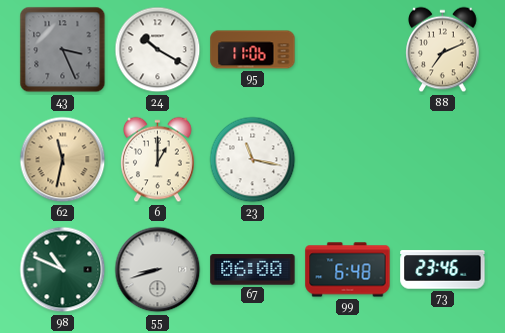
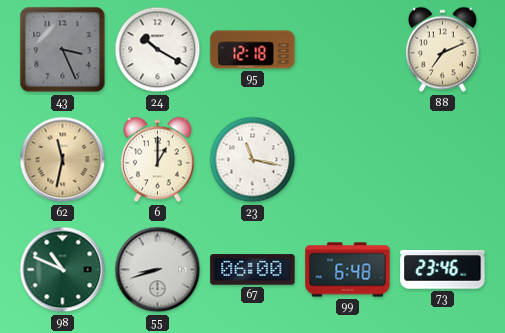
95: 11:06 -> 12:18 (253, 50)
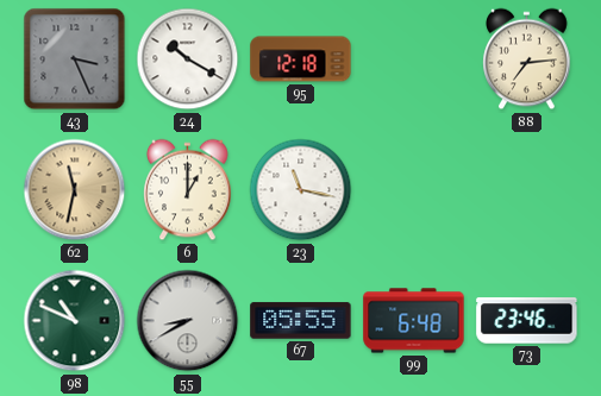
88: 7:11 -> 7:14 (527, 59)
55: 8:42 -> 8:40 (188, 321)
67: 06:00 -> 05:55 (301, 321)
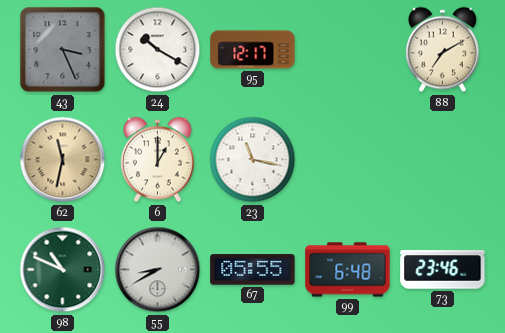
95: 12:18 -> 12:17 (253, 50)
88: 7:14 -> 7:10 (443, 50)
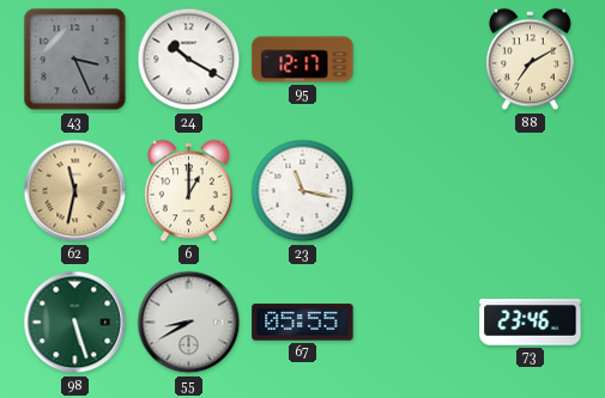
98: 10:49 -> 5:27 (75, 323)
99: 6:48 -> none (348, 270)
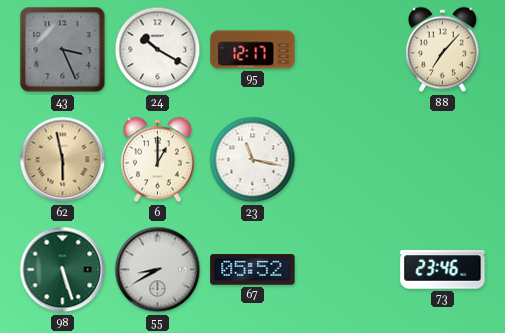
88: 7:10 -> 7:07 (443, 50)
62: 11:32 -> 5:58 (63, 160)
67: 05:55 -> 05:52 (253, 270)
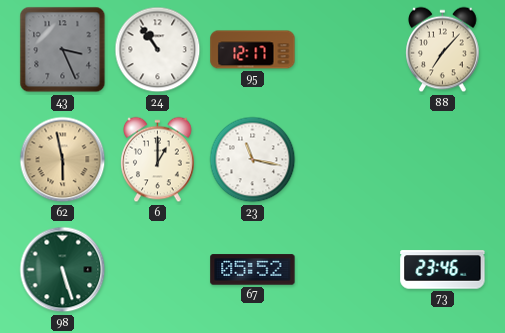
24: 10:20 -> 10:54 (158, 50)
55: 8:40 -> none (158, 270)
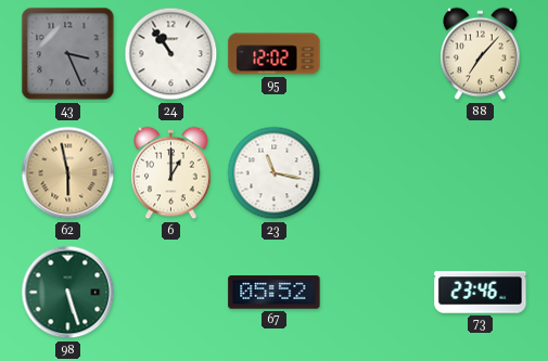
95: 12:17 -> 12:02 (275, 54)
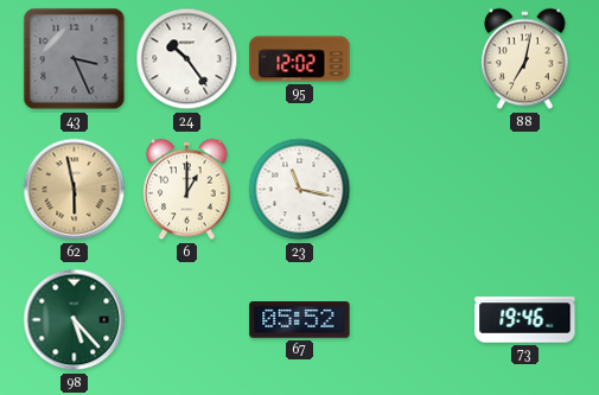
24: 10:54 -> 10:24 (187, 59)
88: 7:07 -> 7:02 (525, 59)
98: 5:27 -> 5:23 (75, 320)
73: 23:46 -> 19:46 (525, 320)
